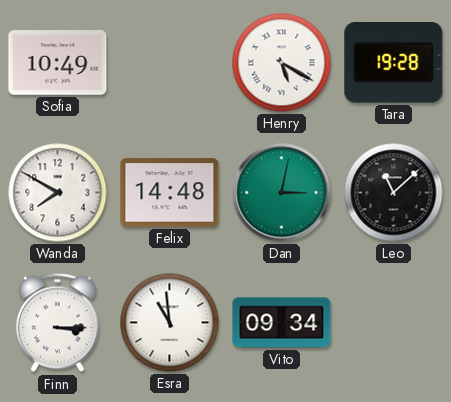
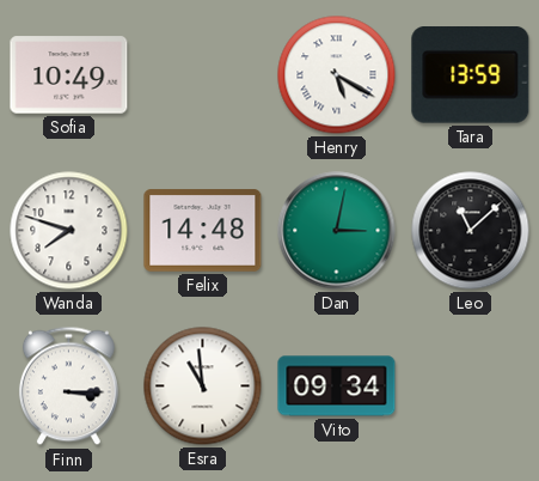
Tara: 19:28 -> 13:59 (471, 75)
Wanda: 7:50 -> 7:48 (69, 231)
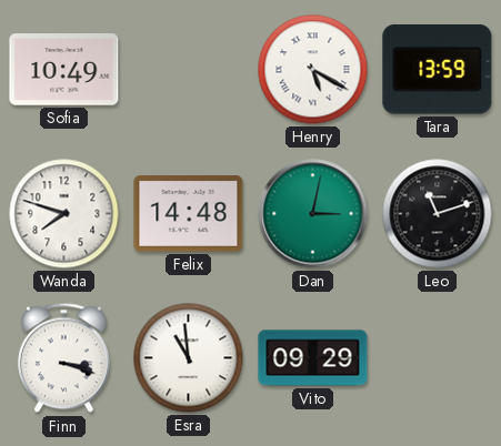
Leo: 11:08 -> 11:12 (438, 214)
Finn: 3:15 -> 3:18 (63, 358)
Vito: 09:34 -> 09:29 (313, 358)
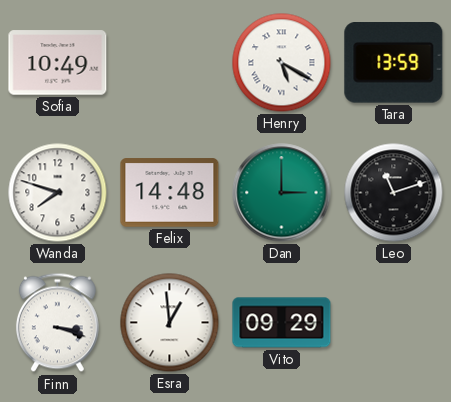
Dan: 3:02 -> 3:00 (282, 193)
Esra: 10:59 -> 12:59 (170, 323)
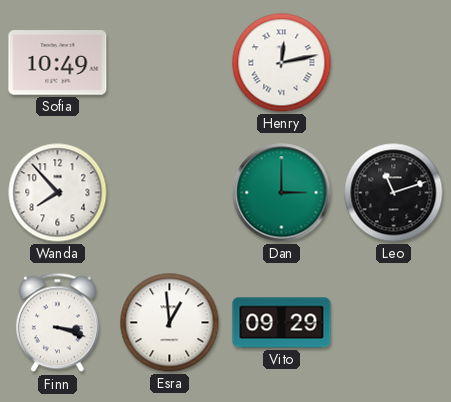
Henry: 5:20 -> 12:13 (282, 63)
Tara: 13:59 -> none (394, 63)
Wanda: 7:48 -> 7:53 (58, 193)
Felix: 14:48 -> none (170, 193)
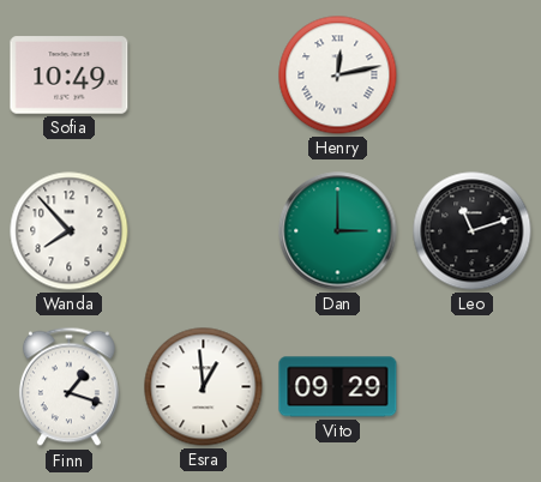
Finn: 3:18 -> 1:18 (68, 387)
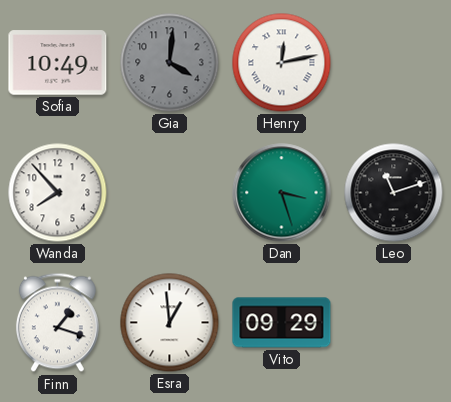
Gia: none -> 4:01 (170, 63)
Dan: 3:00 -> 3:27 (282, 193)
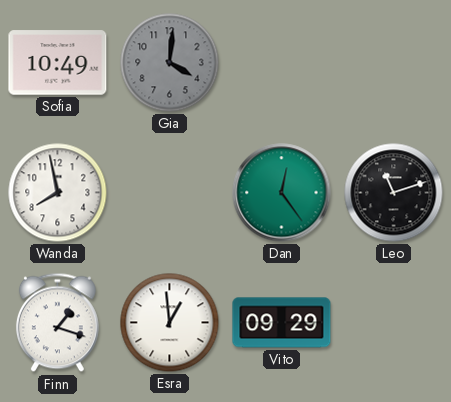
Henry: 12:13 -> none (282, 63)
Wanda: 7:53 -> 7:58 (58, 193)
Dan: 3:27 -> 12:24 (282, 193)
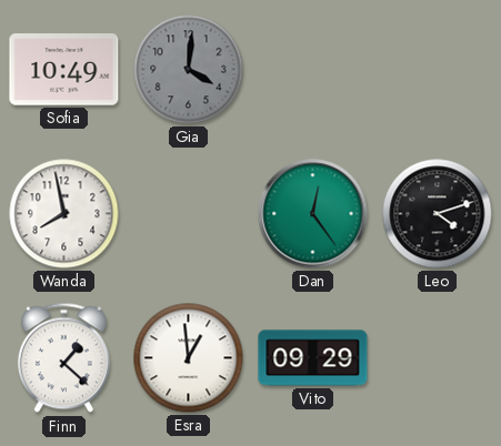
Leo: 11:12 -> 4:12 (438, 214)
Finn: 1:18 -> 1:22 (63, 358)
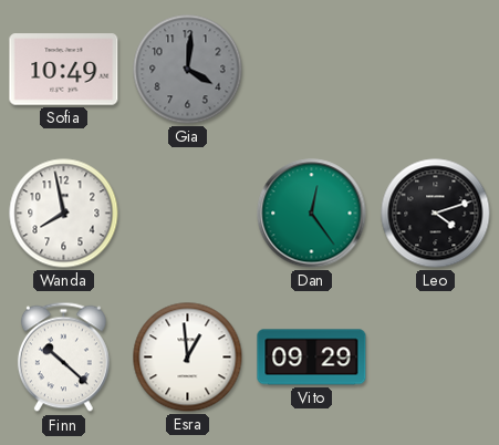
Finn: 1:22 -> 10:22 (63, 358)
